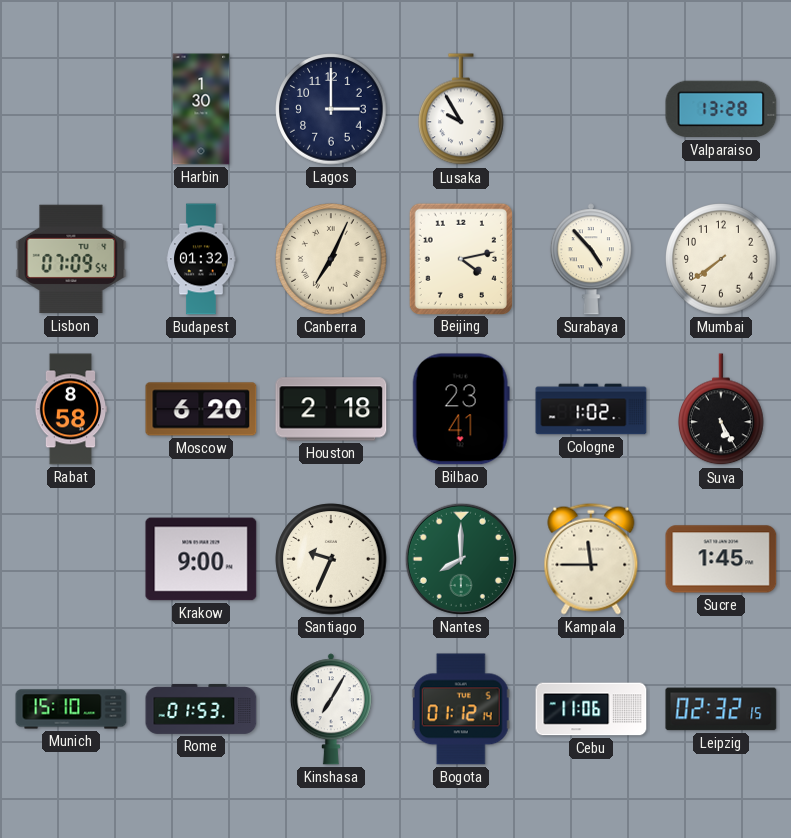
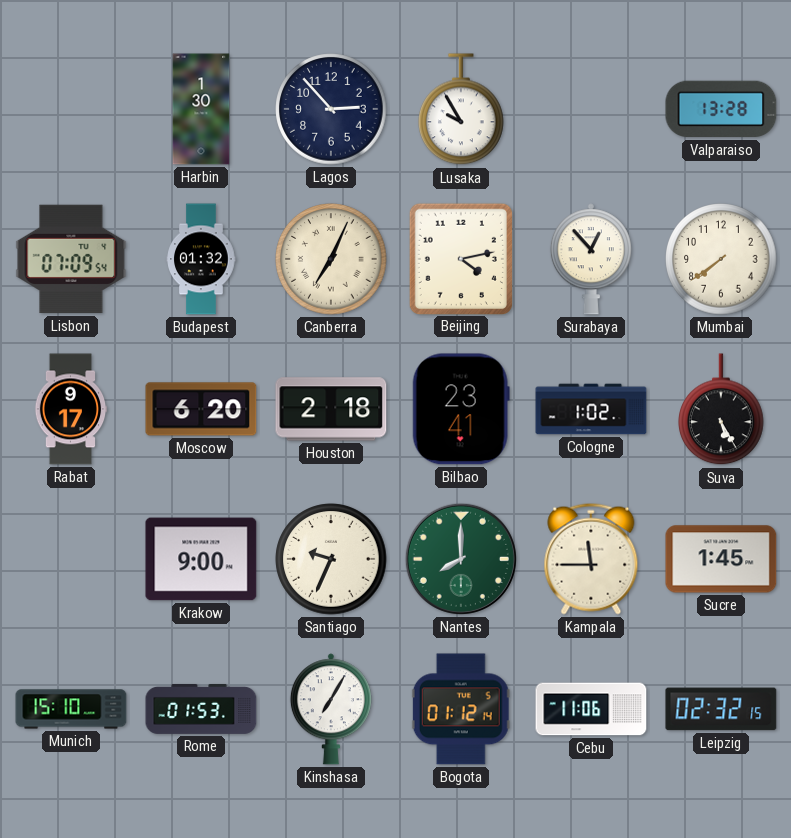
Lagos: 3:00 -> 2:53 (331, 109)
Surabaya: 4:53 -> 12:53 (591, 259)
Rabat: 8:58 -> 9:17 (71, 409)
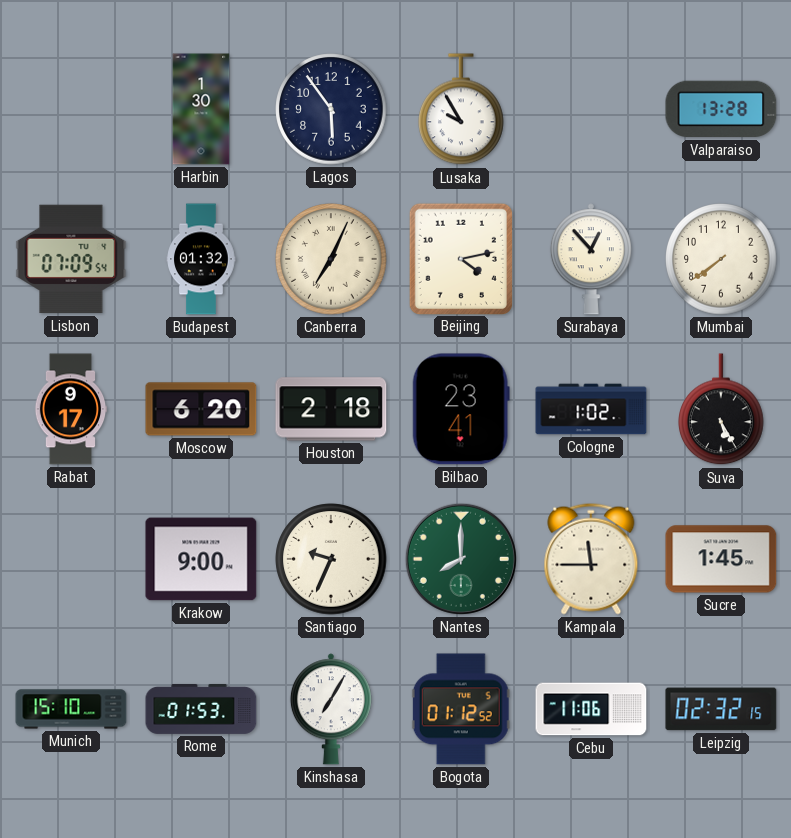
Lagos: 2:53 -> 5:54 (331, 109)
Bogota: 01:12:14 -> 01:12:52 (461, 709)
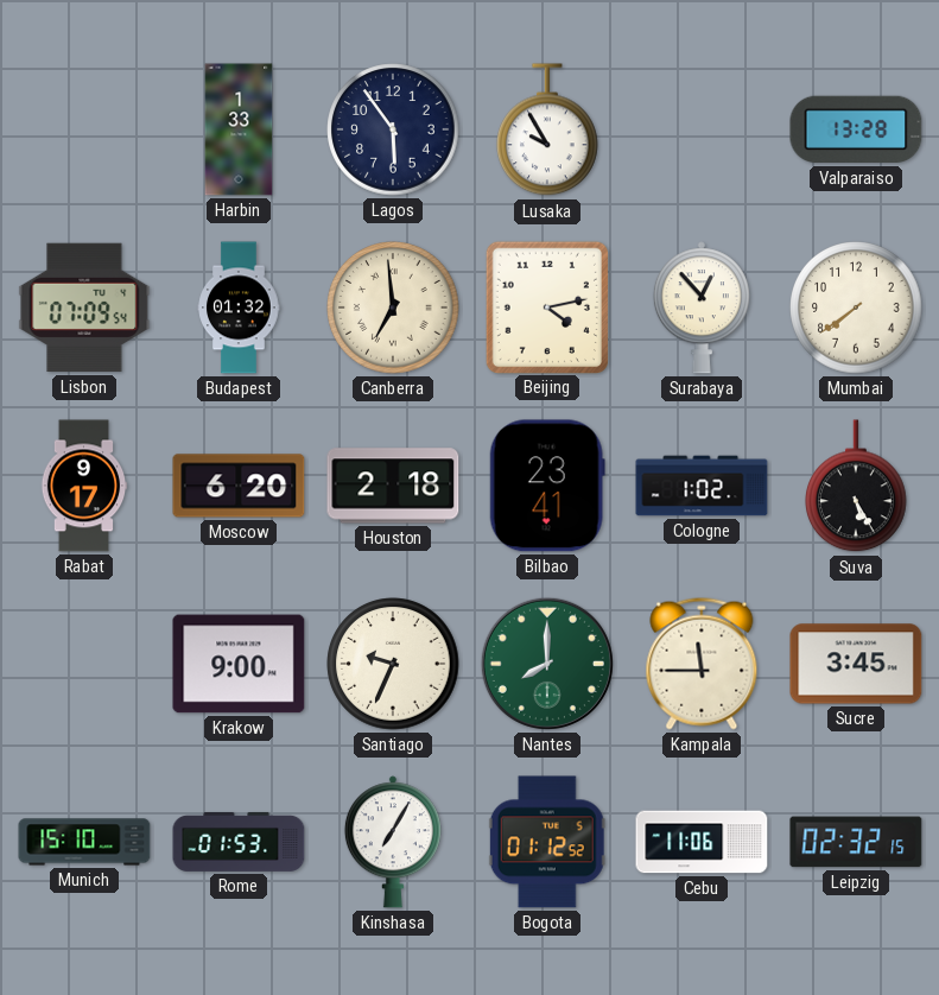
Harbin: 1:30 -> 1:33 (239, 129)
Canberra: 7:04 -> 6:59 (393, 308)
Sucre: 1:45 -> 3:45 (856, 664)
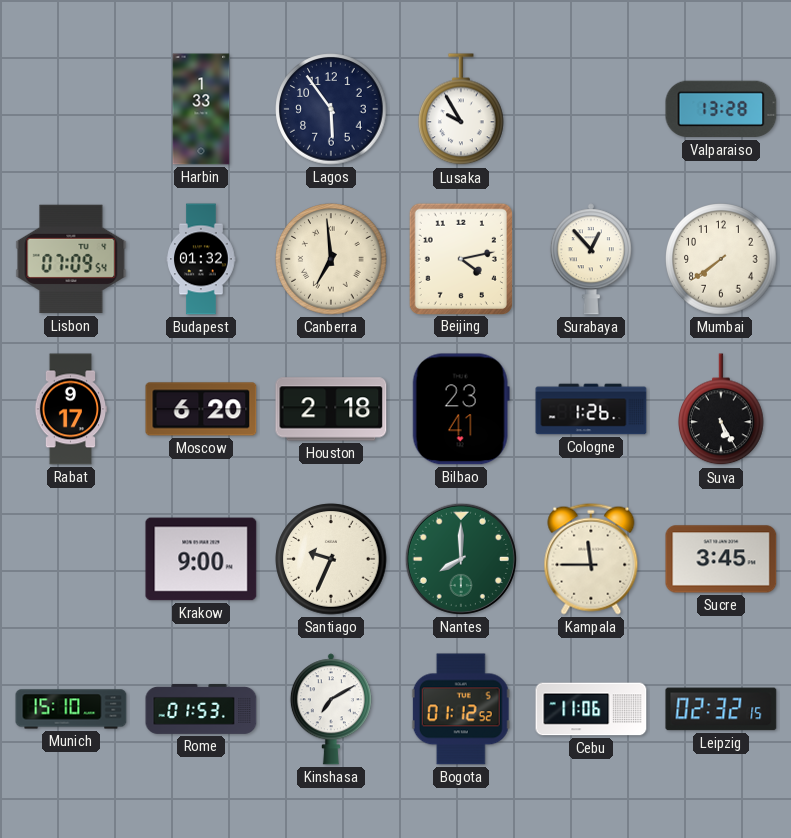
Cologne: 1:02 -> 1:26 (591, 409)
Kinshasa: 7:05 -> 7:10 (331, 709)
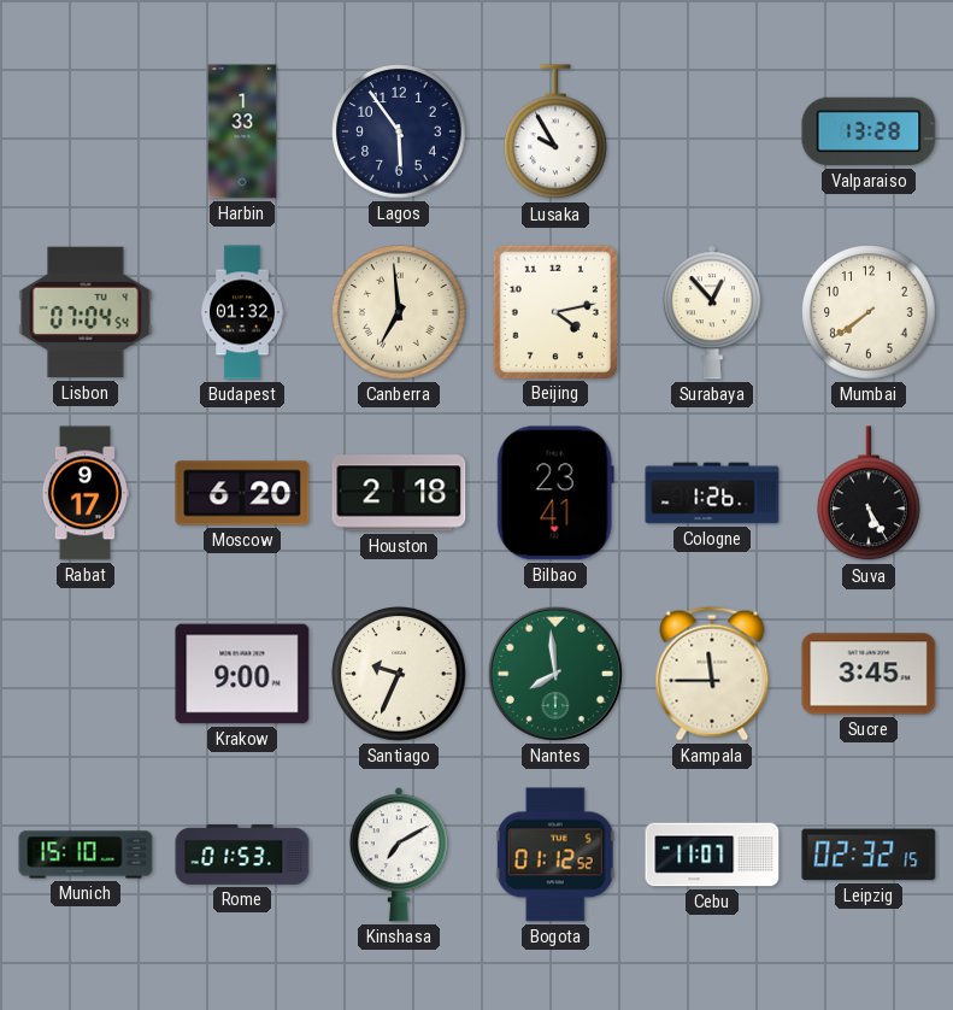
Lisbon: 07:09 -> 07:04 (86, 312)
Nantes: 8:00 -> 7:59 (555, 674)
Cebu: 11:06 -> 11:07 (712, 855)
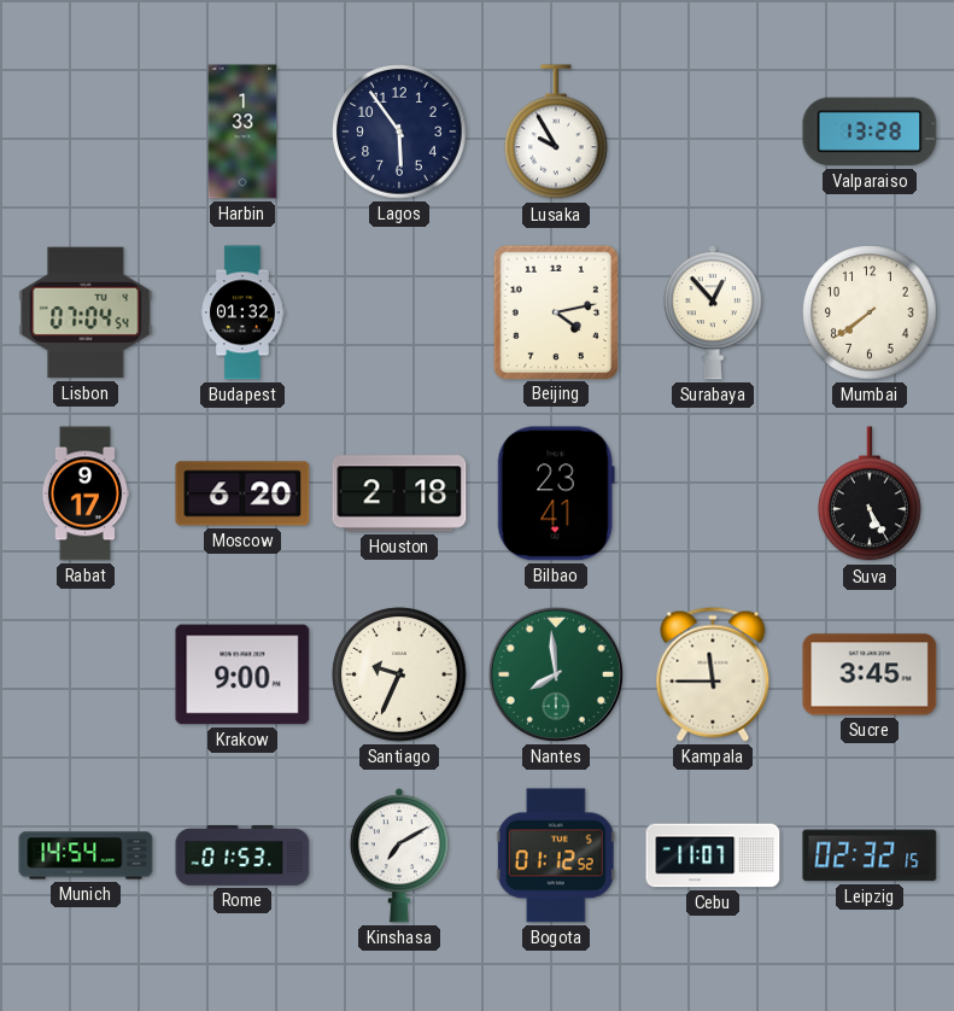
Canberra: 6:59 -> none (399, 312)
Cologne: 1:26 -> none (712, 493)
Munich: 15:10 -> 14:54 (86, 855)
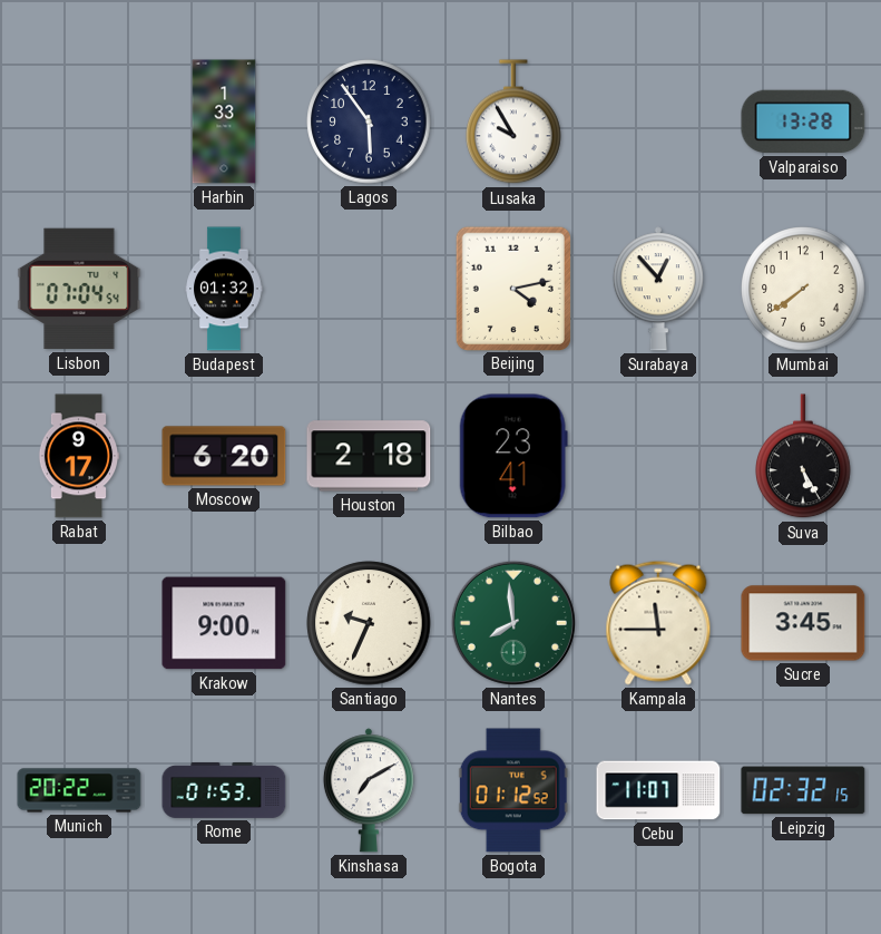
Munich: 14:54 -> 20:22 (79, 790)
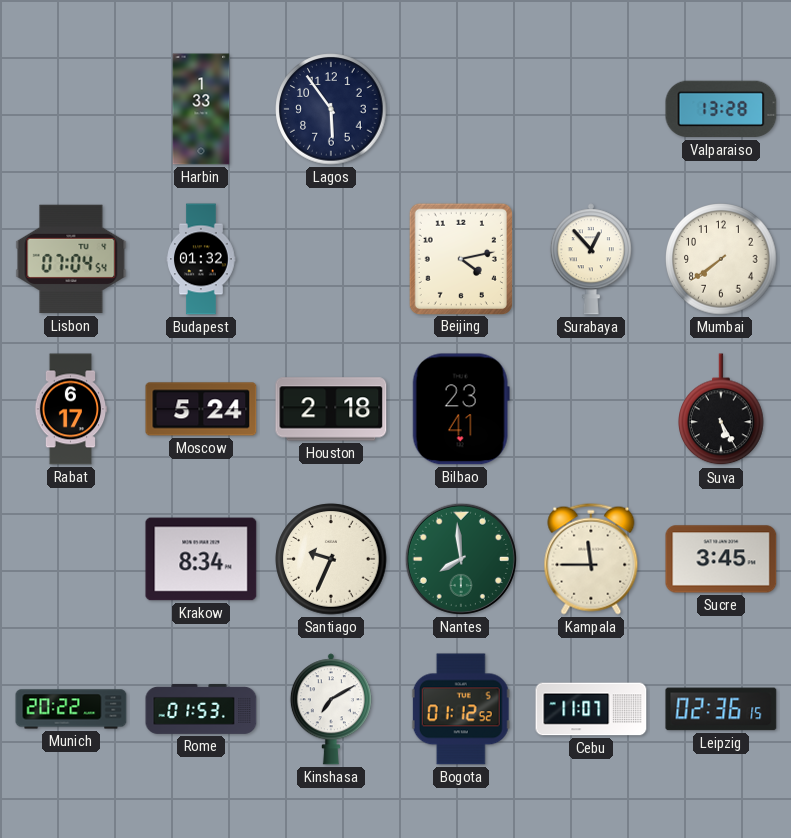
Lusaka: 9:55 -> none (515, 123)
Rabat: 9:17 -> 6:17 (71, 409)
Moscow: 6:20 -> 5:24 (201, 409)
Krakow: 9:00 -> 8:34 (201, 559)
Leipzig: 02:32 -> 02:36 (721, 709)
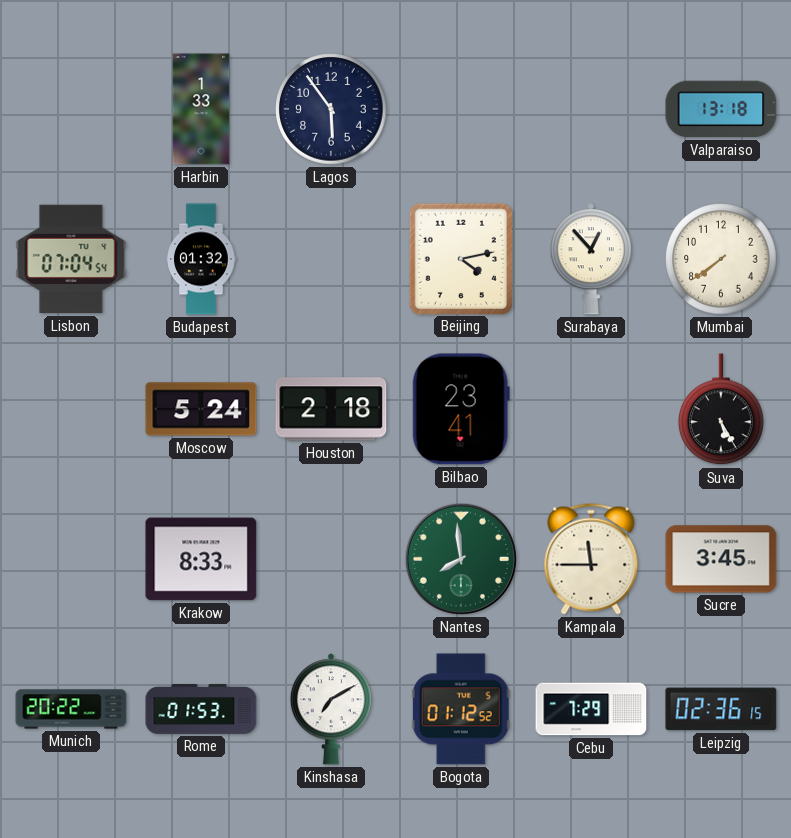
Valparaiso: 13:28 -> 13:18 (721, 109)
Rabat: 6:17 -> none (71, 409)
Krakow: 8:34 -> 8:33 (201, 559)
Santiago: 9:34 -> none (331, 559)
Cebu: 11:07 -> 7:29 (591, 709)
